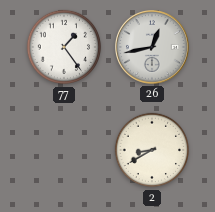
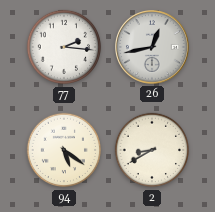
77: 1:24 -> 2:16 (64, 47)
94: none -> 5:21 (64, 150)
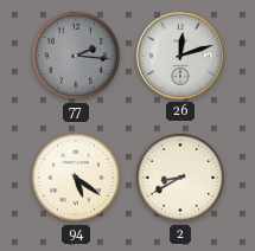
77 dial: white -> grey (76, 56)
26: 12:43 -> 12:12 (181, 57)
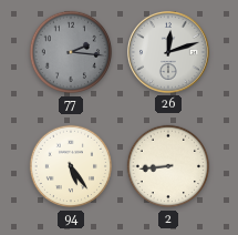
94: 5:21 -> 5:24 (71, 166)
2: 8:40 -> 8:44 (168, 166)
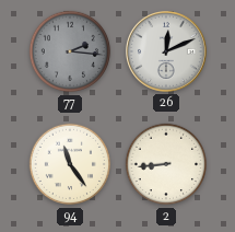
26: 12:12 -> 12:11 (167, 53)
94: 5:24 -> 11:24 (70, 164)
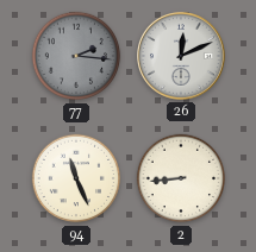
94: 11:24 -> 11:26 (76, 178)
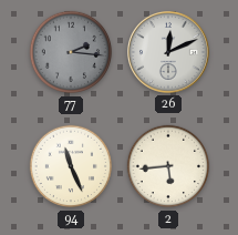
2: 8:44 -> 5:44 (168, 166)
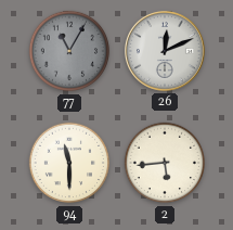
77: 2:16 -> 11:05 (69, 51)
94: 11:26 -> 11:30 (69, 163)
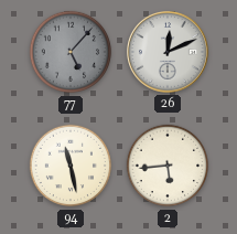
77: 11:05 -> 5:07 (71, 52)
94: 11:30 -> 11:28 (71, 166)
